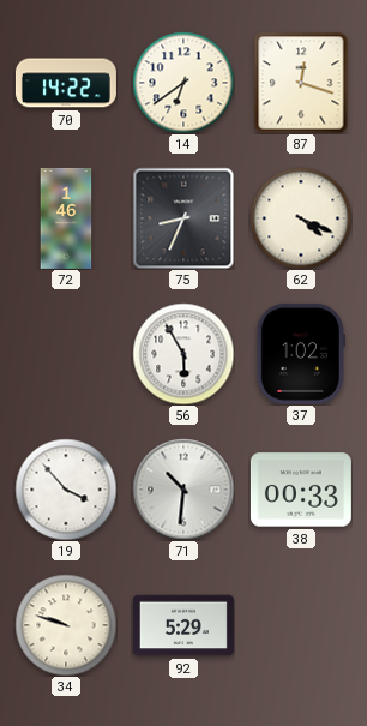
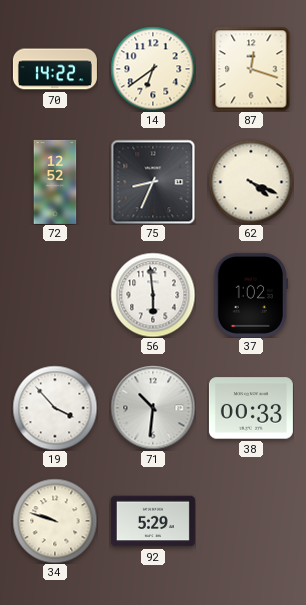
72: 1:46 -> 12:52 (55, 182)
56: 5:55 -> 5:59 (153, 295)
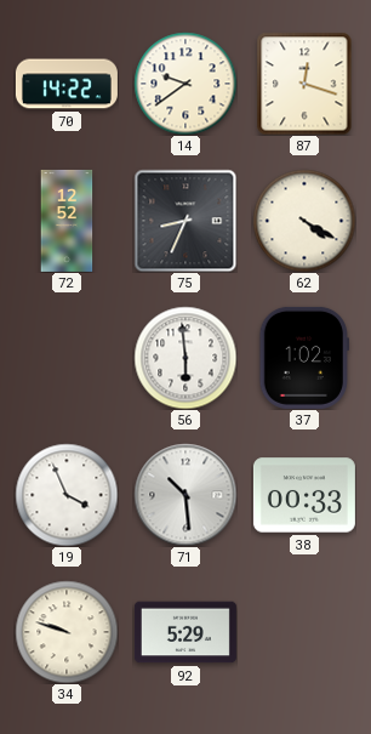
14: 6:39 -> 9:39 (185, 84)
62: 4:19 -> 4:20 (304, 221)
19: 3:53 -> 3:56 (67, 495)
71: 10:31 -> 10:29 (185, 495)
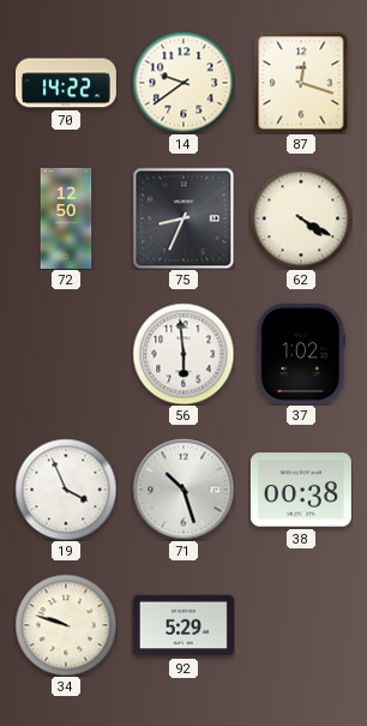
72: 12:52 -> 12:50 (66, 218)
71: 10:29 -> 10:27 (183, 490)
38: 00:33 -> 00:38 (301, 490)
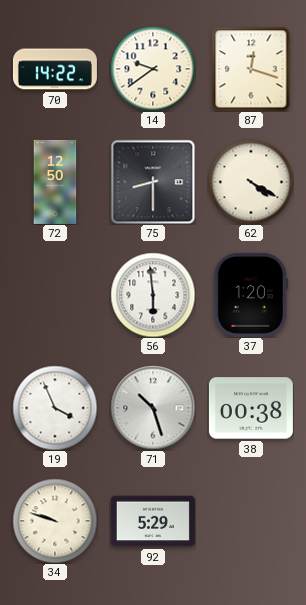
75: 8:34 -> 8:30 (153, 182)
37: 1:02 -> 1:20 (251, 295)
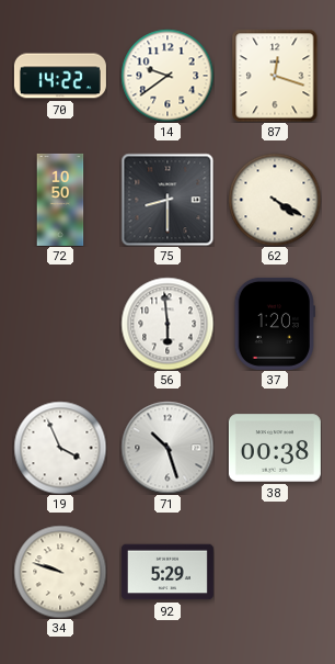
72: 12:50 -> 10:50 (60, 200)
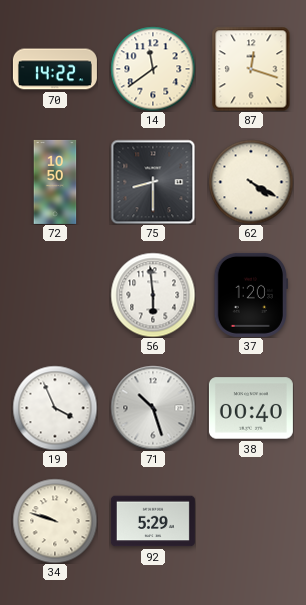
14: 9:39 -> 11:39 (153, 69)
38: 00:38 -> 00:40 (251, 408)
